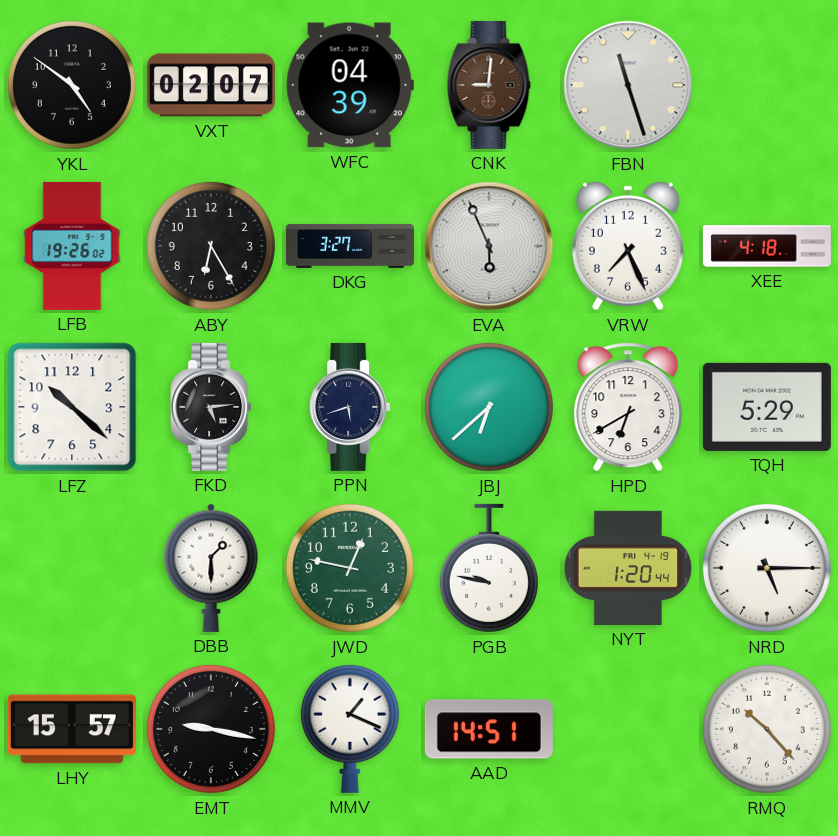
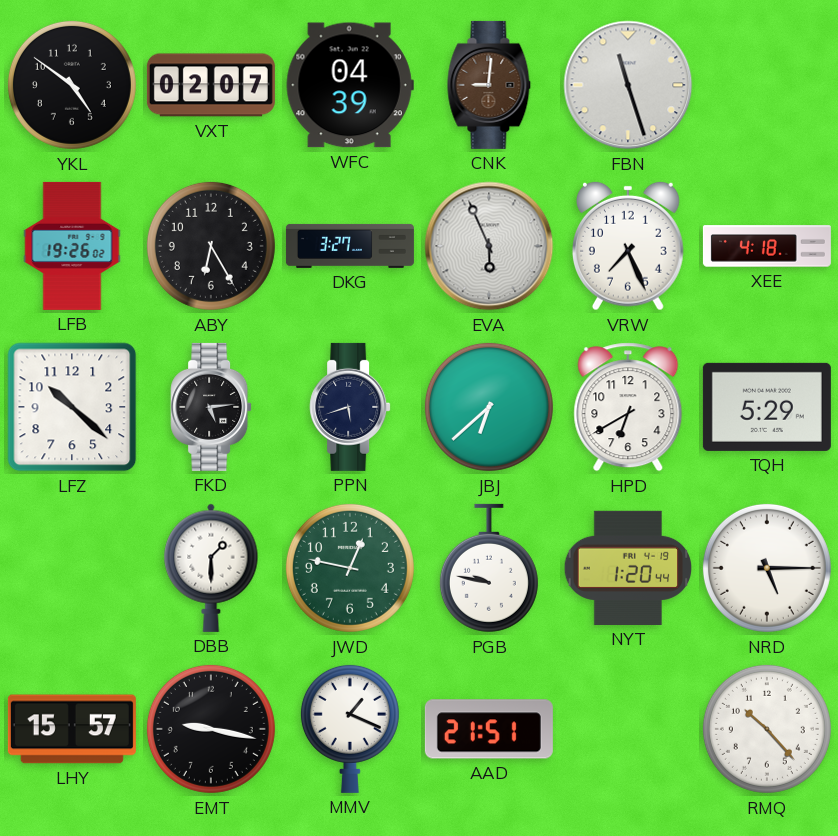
AAD: 14:51 -> 21:51 (489, 729)
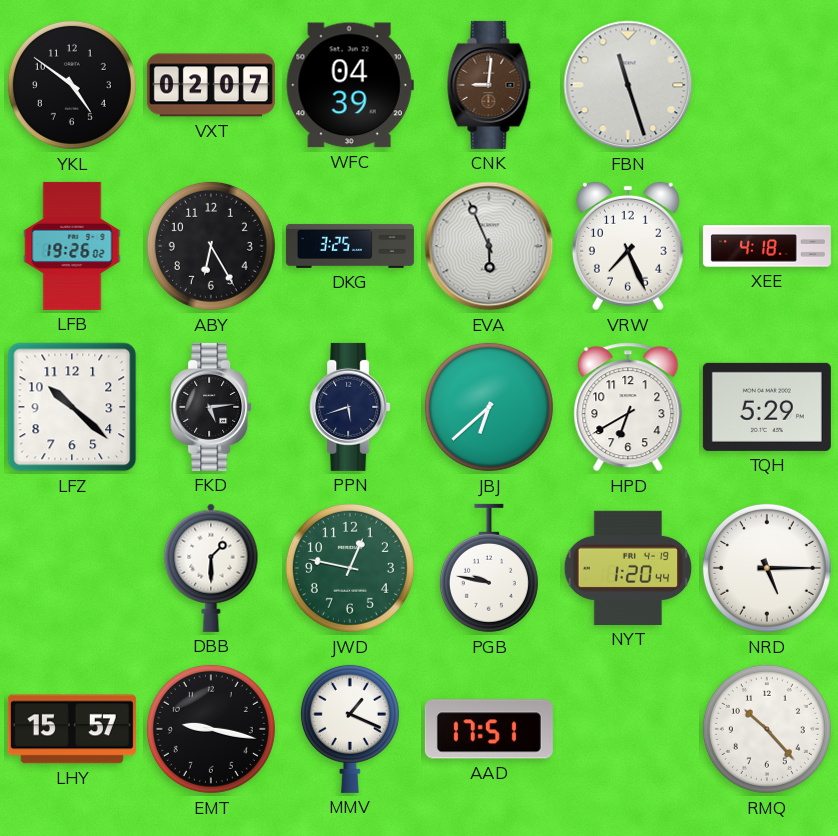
DKG: 3:27 -> 3:25 (350, 246)
AAD: 21:51 -> 17:51 (489, 729)
